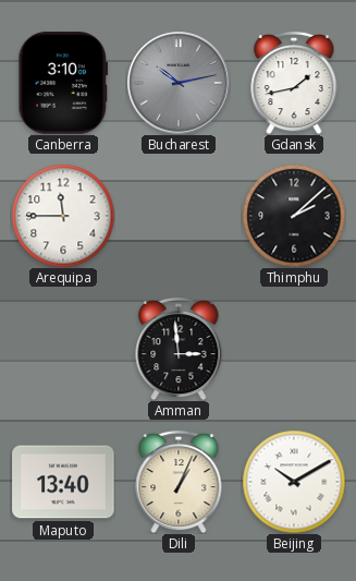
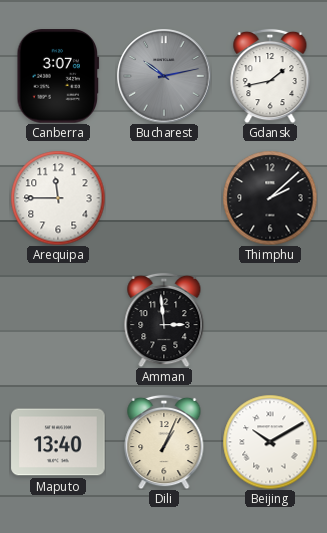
Canberra: 3:10 -> 3:07 (58, 76)
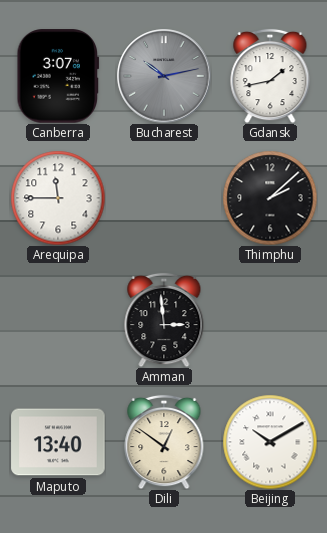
Dili: 1:04 -> 12:51 (164, 442)
